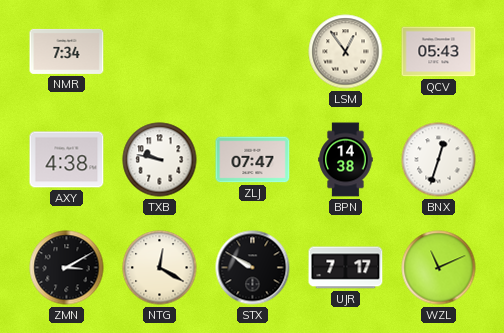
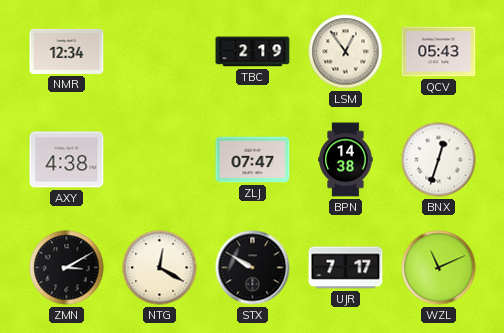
NMR: 7:34 -> 12:34 (67, 51)
TBC: none -> 2:19 (253, 52)
TXB: 9:47 -> none (160, 160)
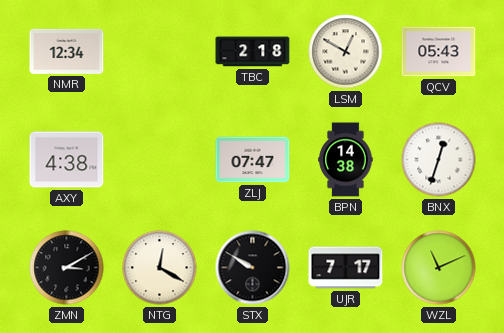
TBC: 2:19 -> 2:18 (253, 52)
LSM: 12:54 -> 12:50 (346, 52)
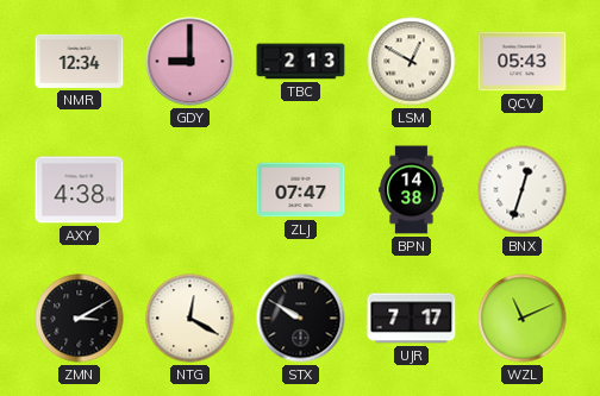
GDY: none -> 9:00 (190, 62)
TBC: 2:18 -> 2:13 (301, 62)
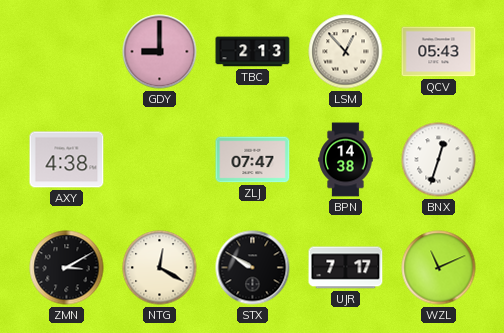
NMR: 12:34 -> none (80, 61)
LSM: 12:50 -> 12:53 (346, 52)
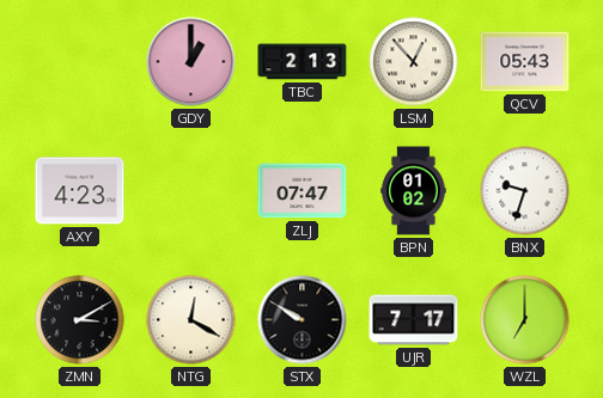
GDY: 9:00 -> 1:00 (191, 62)
AXY: 4:38 -> 4:23 (80, 191)
BPN: 14:38 -> 01:02 (414, 191)
BNX: 12:33 -> 9:33 (525, 191)
WZL: 11:11 -> 7:00 (525, 320)
